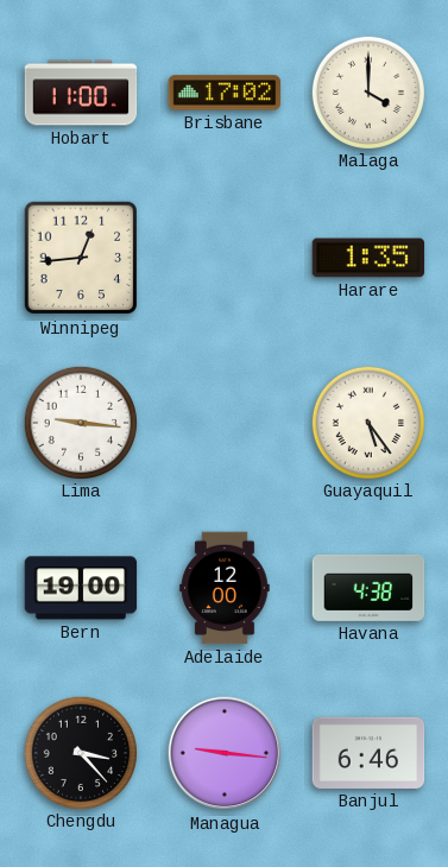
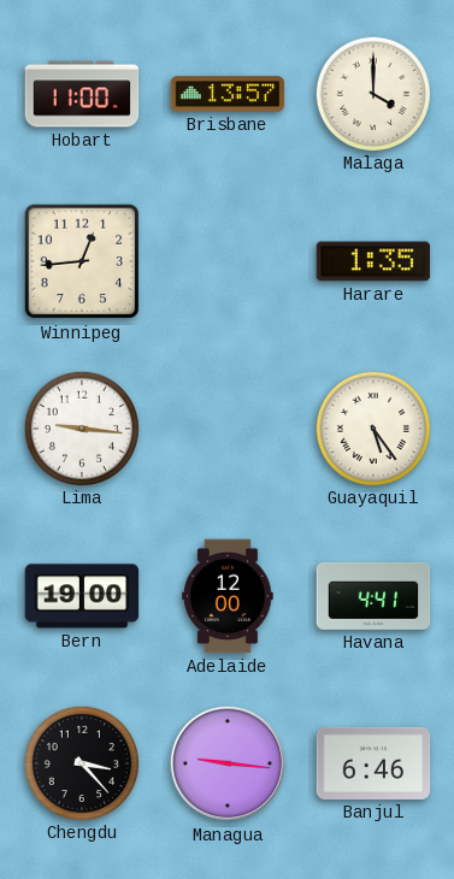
Brisbane: 17:02 -> 13:57 (228, 94)
Havana: 4:38 -> 4:41 (373, 596)
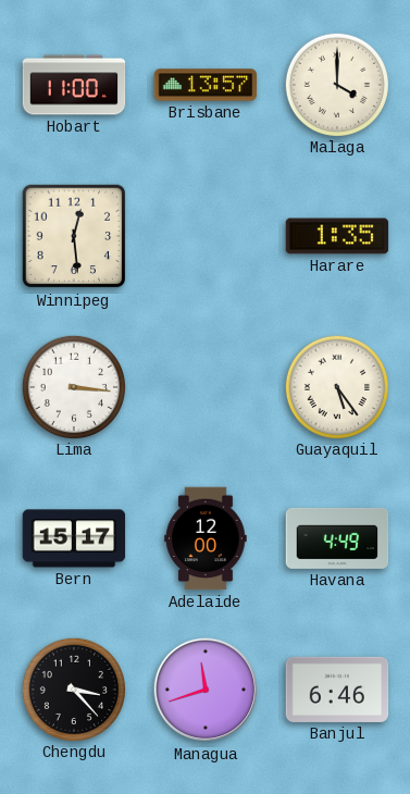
Winnipeg: 12:44 -> 12:29 (74, 236)
Lima: 9:16 -> 3:16 (73, 386)
Bern: 19:00 -> 15:17 (74, 538)
Havana: 4:41 -> 4:49 (337, 538)
Managua: 9:16 -> 11:42 (206, 690)
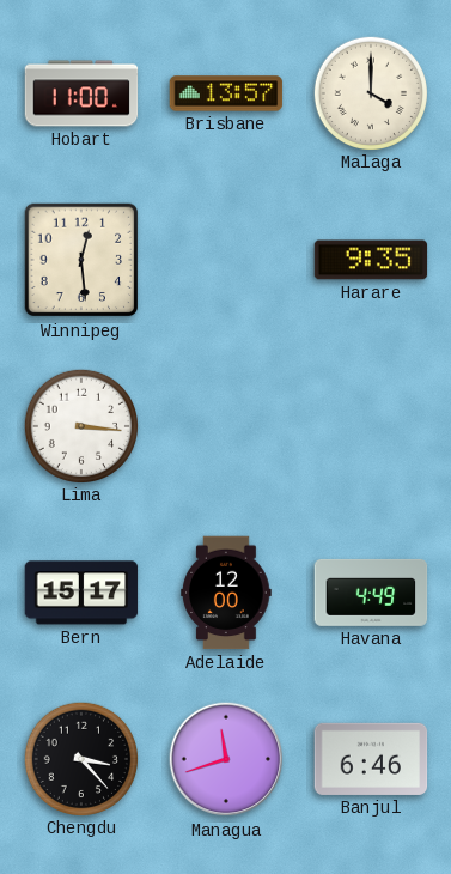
Harare: 1:35 -> 9:35 (371, 260)
Guayaquil: 5:24 -> none (336, 386)
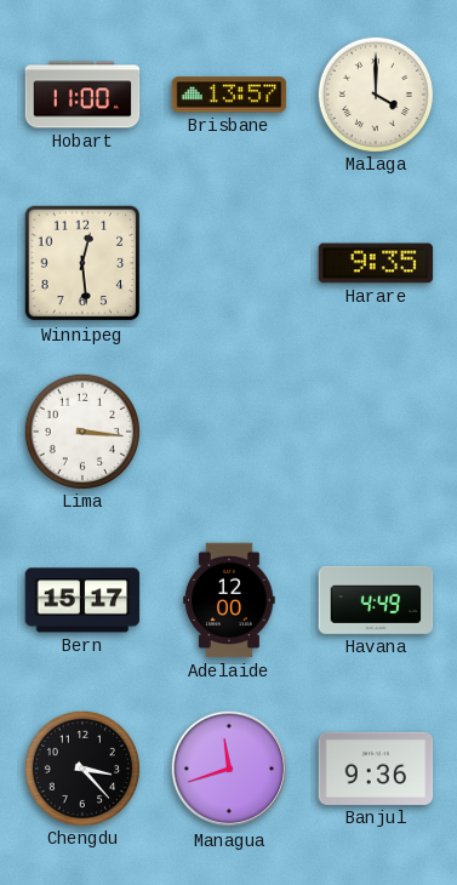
Banjul: 6:46 -> 9:36 (376, 769)
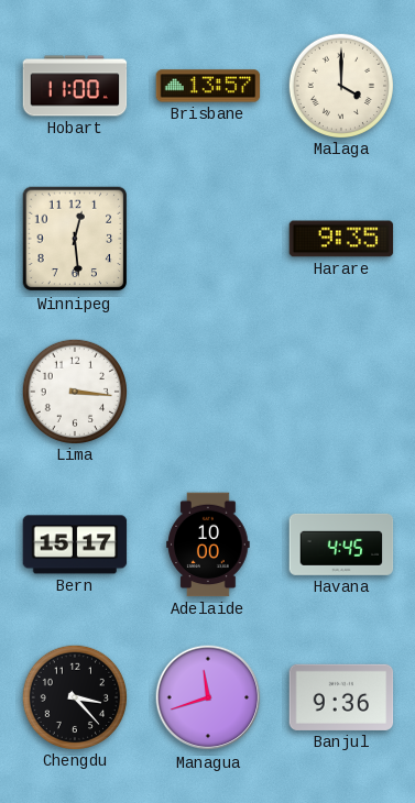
Adelaide: 12:00 -> 10:00 (208, 544)
Havana: 4:49 -> 4:45 (341, 544)
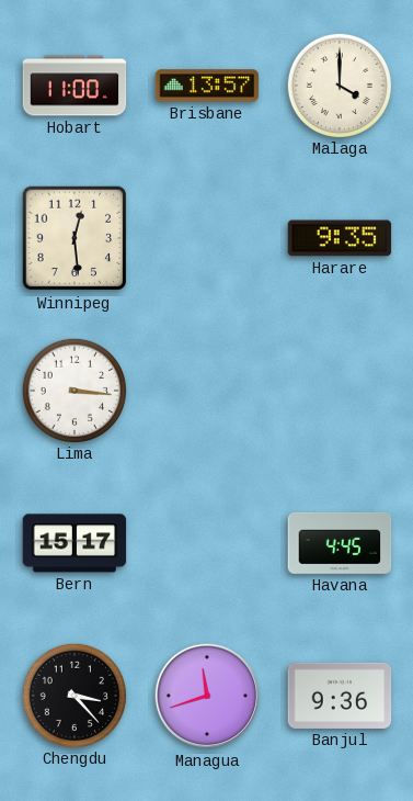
Adelaide: 10:00 -> none (208, 544)
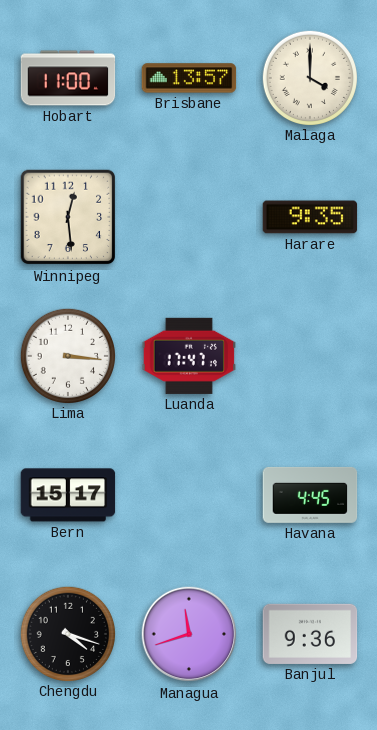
Luanda: none -> 17:47 (189, 356)
Chengdu: 3:23 -> 4:18 (67, 633)
